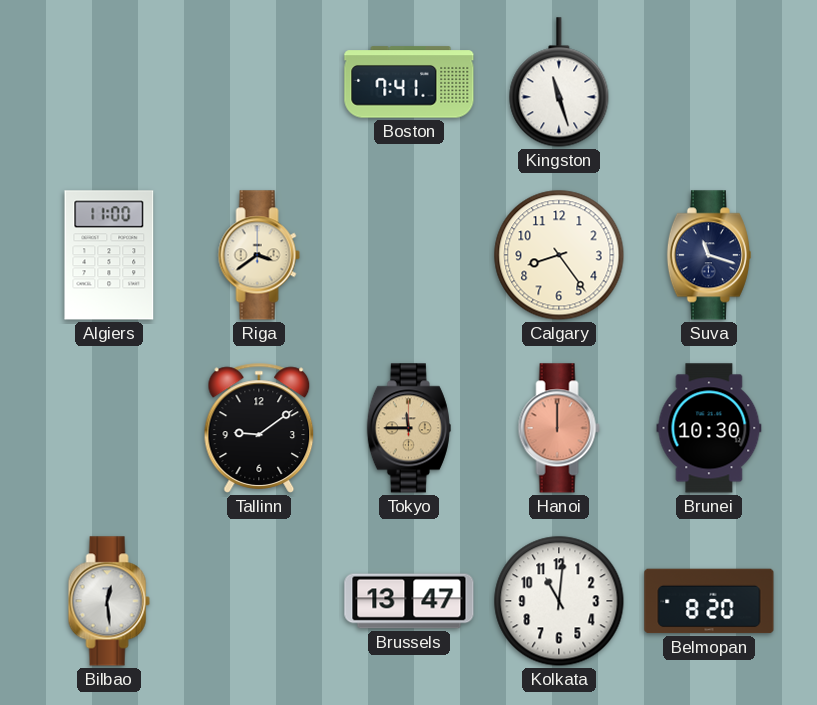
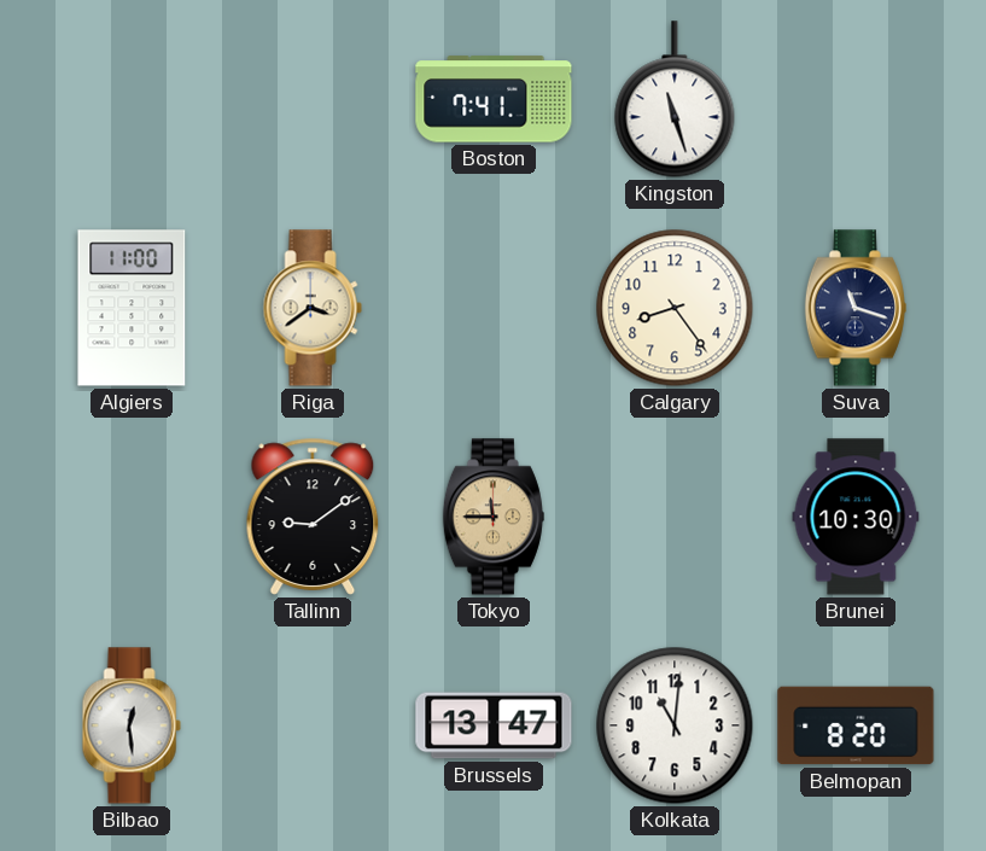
Hanoi: 12:00 -> none (559, 428)
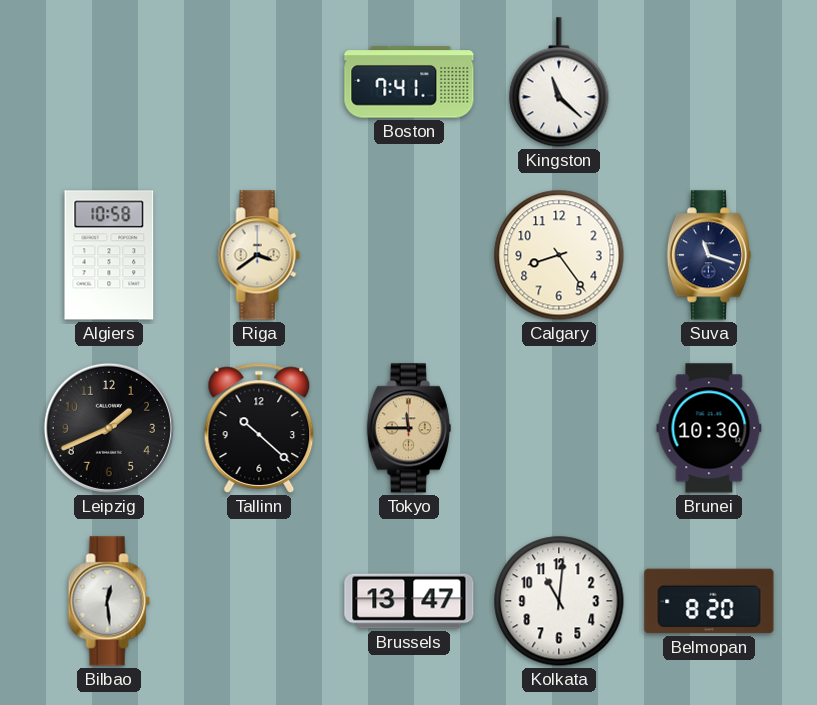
Kingston: 11:27 -> 11:22 (559, 82)
Algiers: 11:00 -> 10:58 (109, 255)
Leipzig: none -> 1:41 (109, 428)
Tallinn: 9:09 -> 10:22 (259, 428)
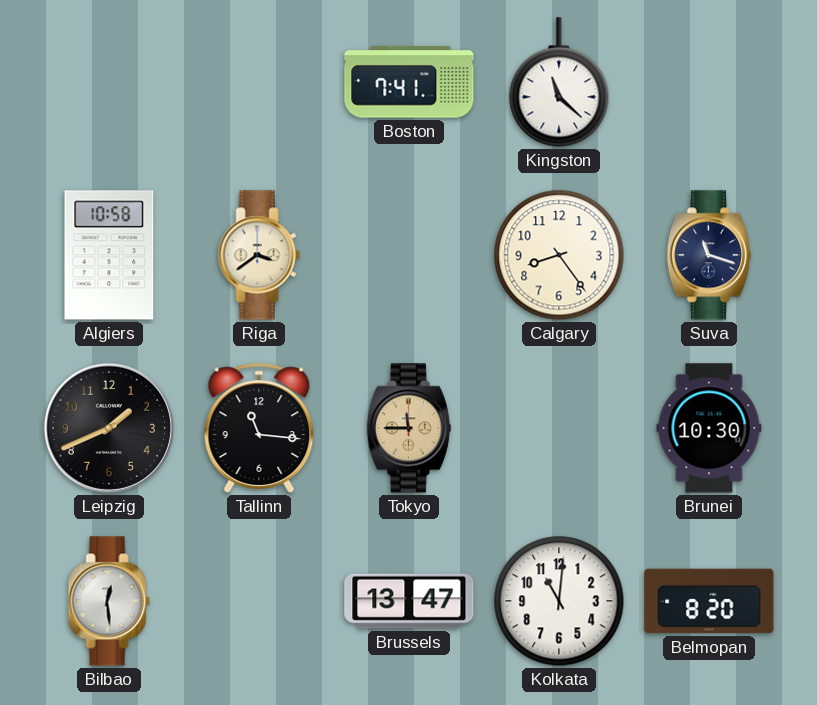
Tallinn: 10:22 -> 11:16 (259, 428)
